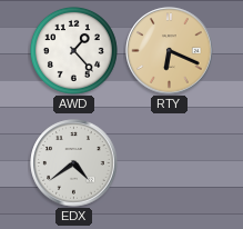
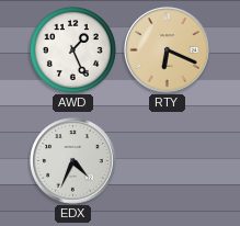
AWD: 1:23 -> 1:26 (72, 49)
EDX: 4:39 -> 4:34 (73, 161)
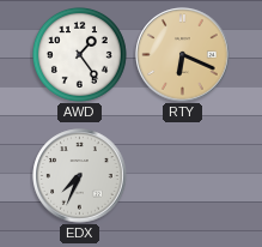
AWD: 1:26 -> 1:24 (79, 54)
EDX: 4:34 -> 7:34 (80, 176)
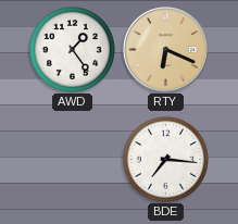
EDX: 7:34 -> none (80, 176)
BDE: none -> 7:16 (165, 159)
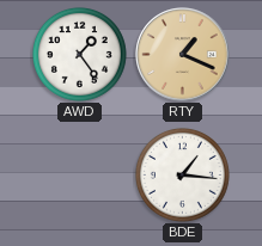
RTY: 6:19 -> 1:19 (183, 55)
BDE: 7:16 -> 1:16 (182, 174)
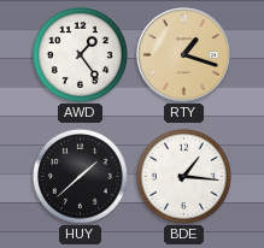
RTY: 1:19 -> 1:18 (184, 55)
HUY: none -> 1:38 (80, 176)
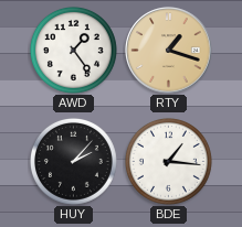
HUY: 1:38 -> 2:07 (73, 161)
